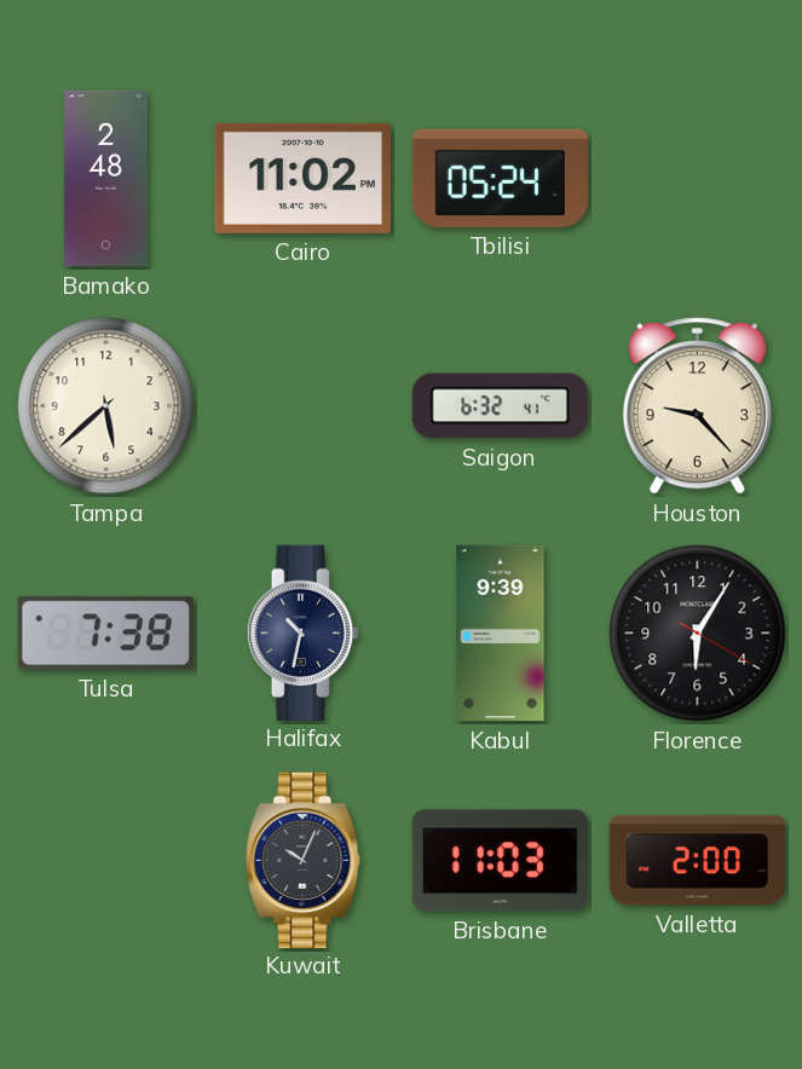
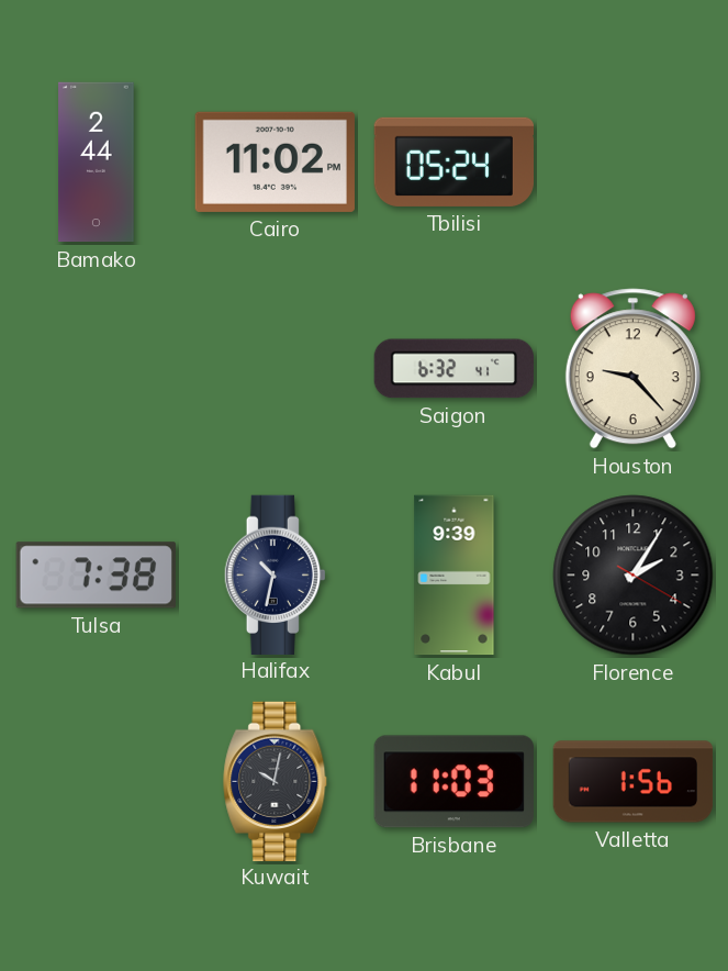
Bamako: 2:48 -> 2:44 (97, 163)
Tampa: 5:38 -> none (106, 406)
Florence: 6:05 -> 2:05 (634, 576)
Kuwait: 10:04 -> 10:02 (276, 781)
Valletta: 2:00 -> 1:56 (634, 782)
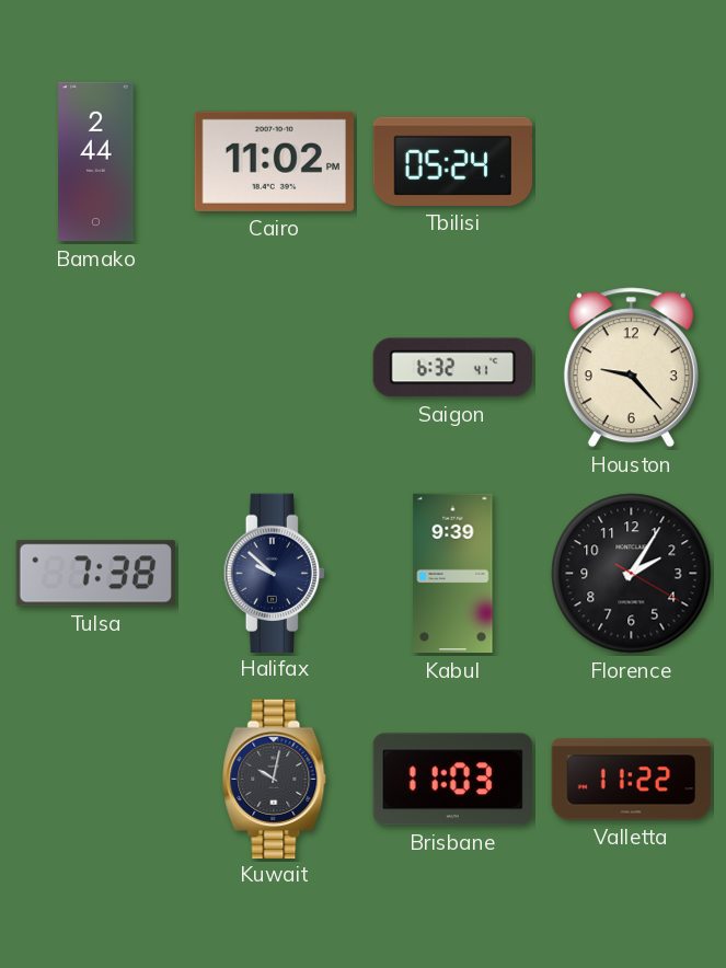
Halifax: 10:32 -> 9:52 (274, 573)
Valletta: 1:56 -> 11:22 (632, 780)
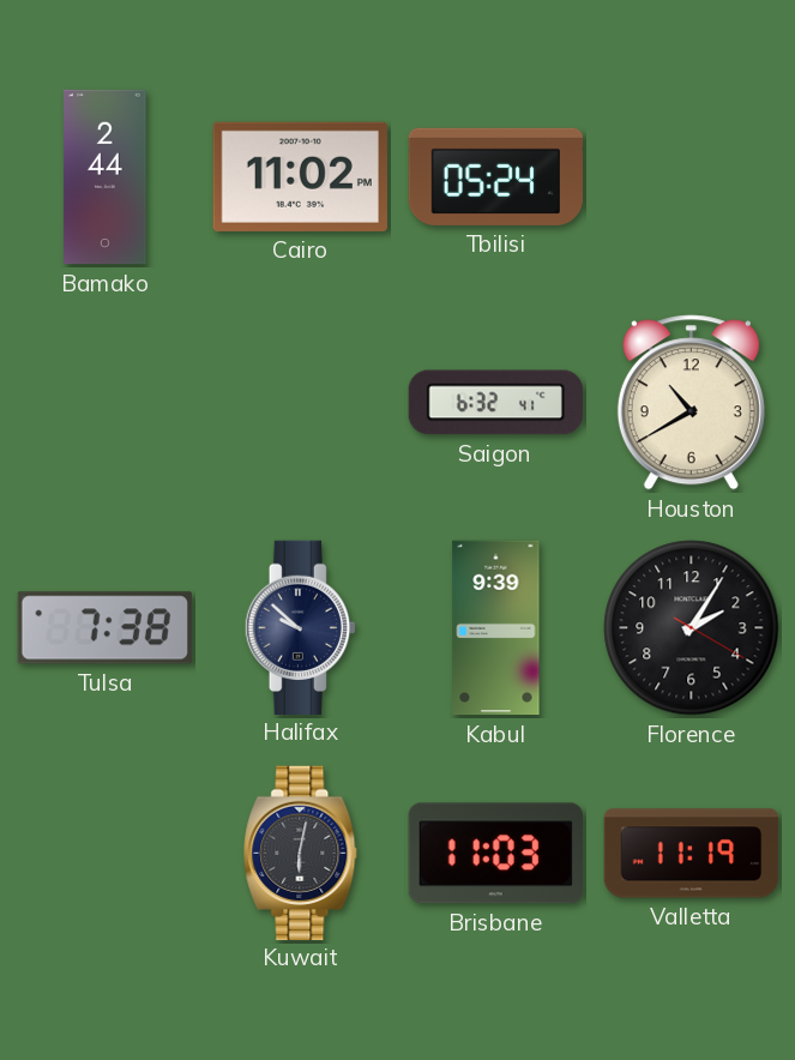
Houston: 9:23 -> 10:40 (691, 403)
Kuwait: 10:02 -> 6:02 (301, 853)
Valletta: 11:22 -> 11:19 (692, 854)
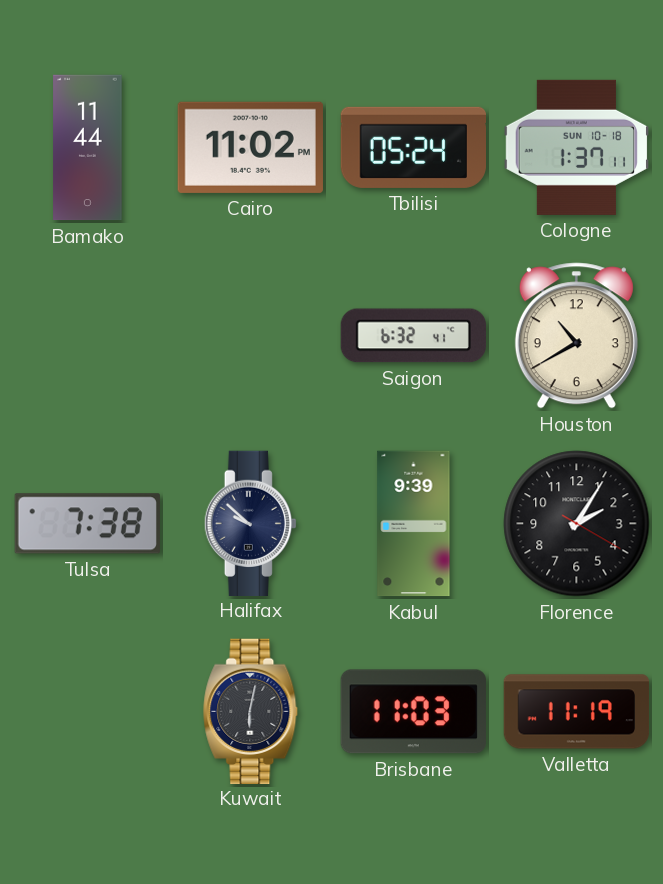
Bamako: 2:44 -> 11:44 (88, 148)
Cologne: none -> 1:37 (576, 147)
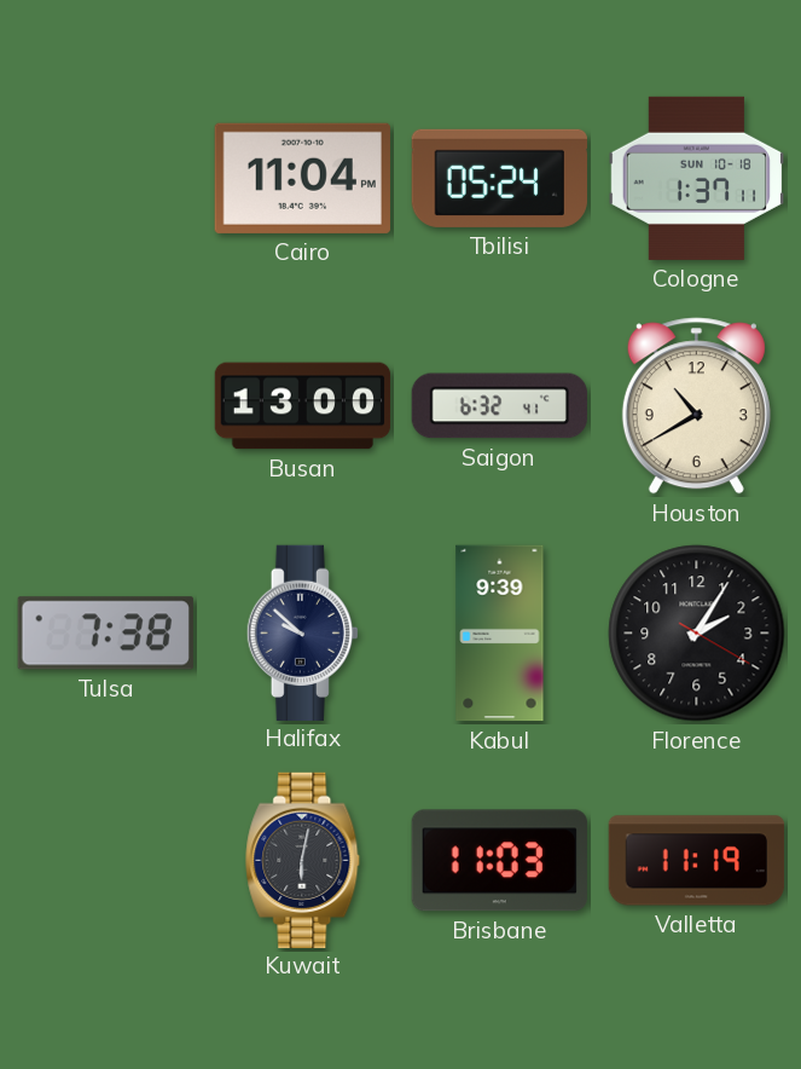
Bamako: 11:44 -> none (88, 148)
Cairo: 11:02 -> 11:04 (302, 178)
Busan: none -> 13:00 (303, 406)
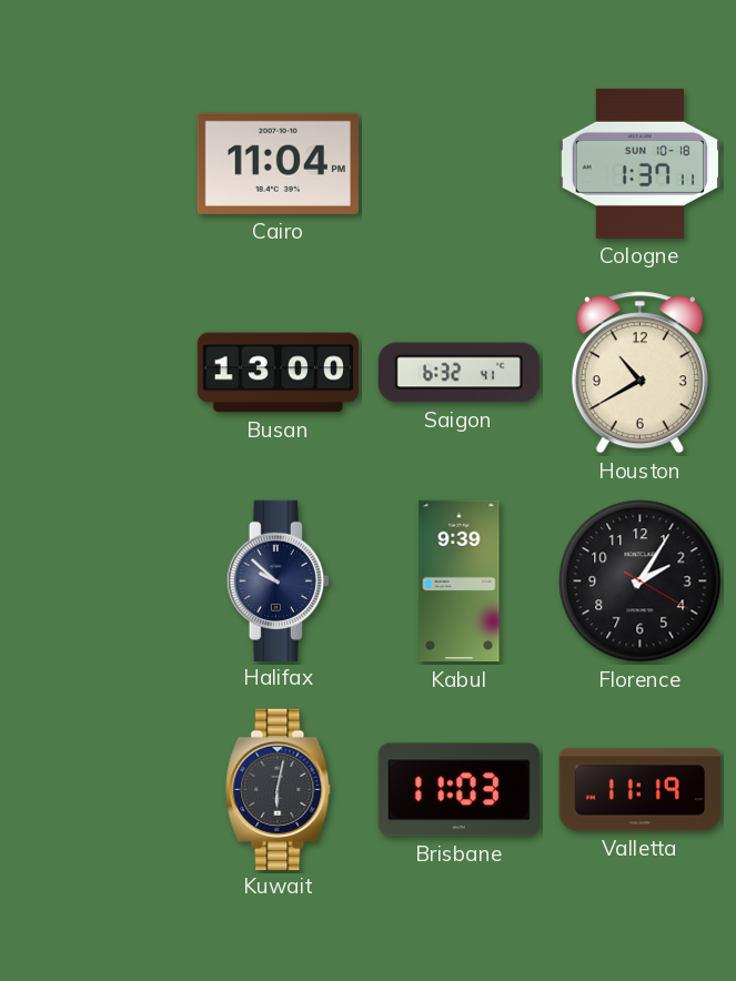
Tbilisi: 05:24 -> none (499, 178)
Tulsa: 7:38 -> none (105, 634)
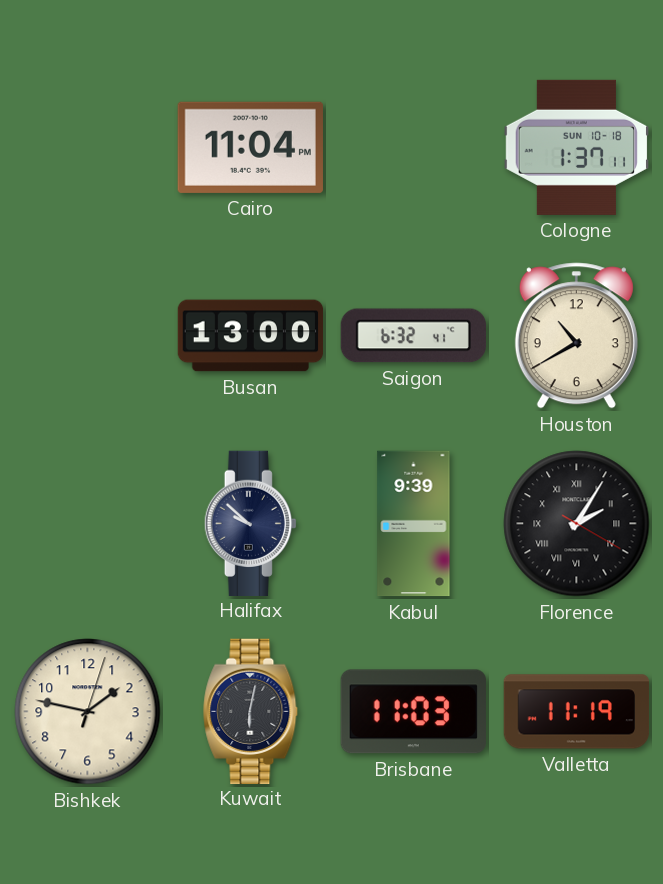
Florence numerals: Arabic -> Roman (577, 524)
Bishkek: none -> 1:47 (88, 712)
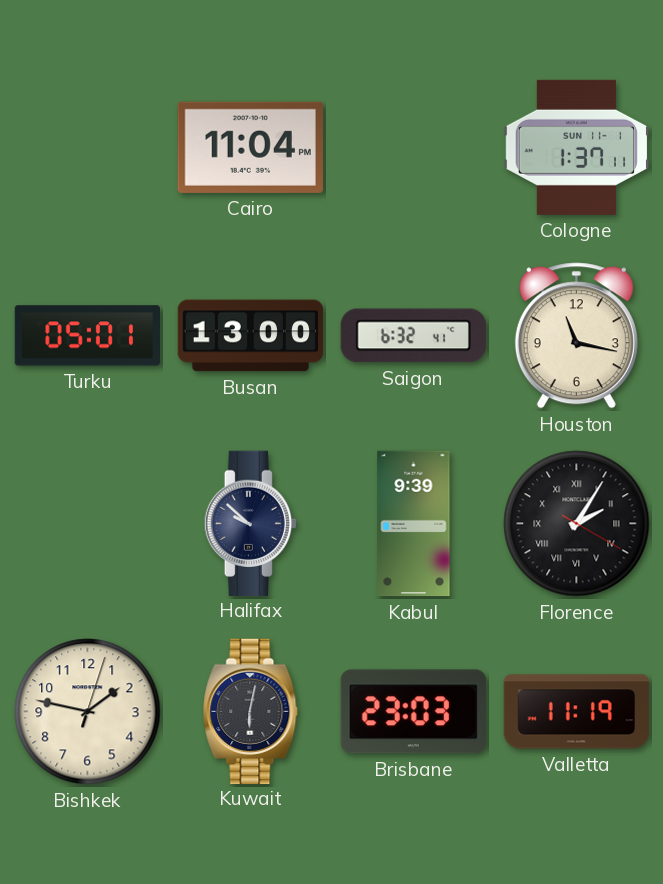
Cologne date: SUN 10-18 -> SUN 11-1 (576, 147)
Turku: none -> 05:01 (88, 336)
Houston: 10:40 -> 11:17 (576, 336)
Brisbane: 11:03 -> 23:03 (413, 712)
